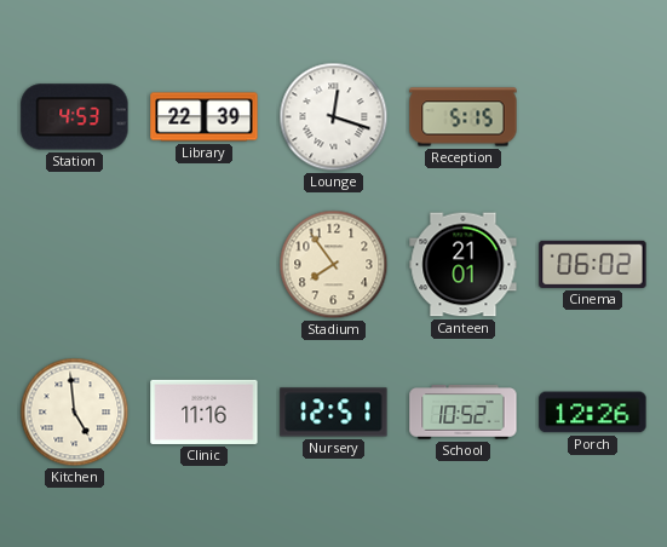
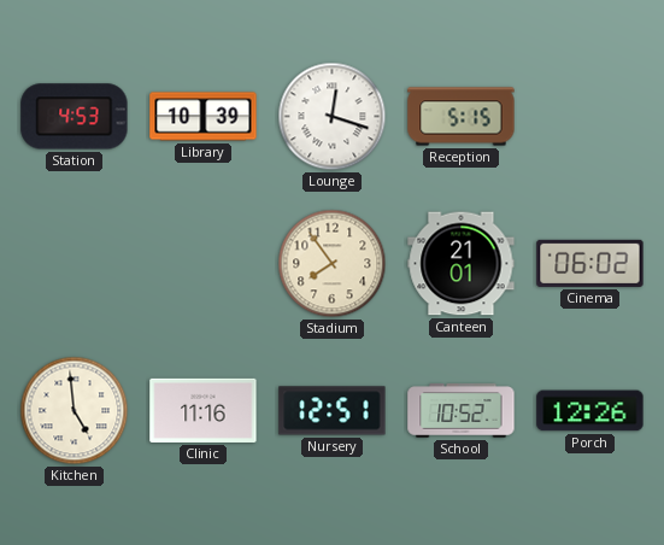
Library: 22:39 -> 10:39 (204, 117)
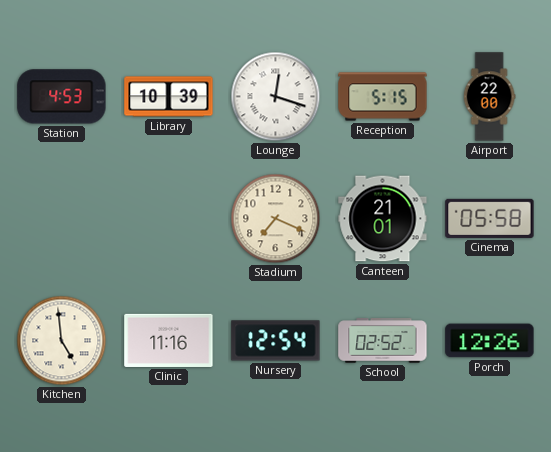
Airport: none -> 22:00 (489, 97)
Stadium: 7:54 -> 7:19 (276, 219)
Cinema: 06:02 -> 05:58 (490, 218)
Nursery: 12:51 -> 12:54 (276, 341)
School: 10:52 -> 02:52 (383, 341)
